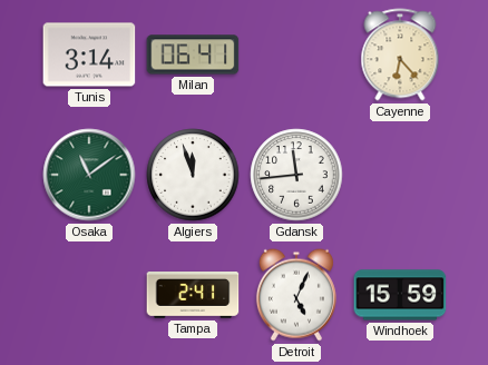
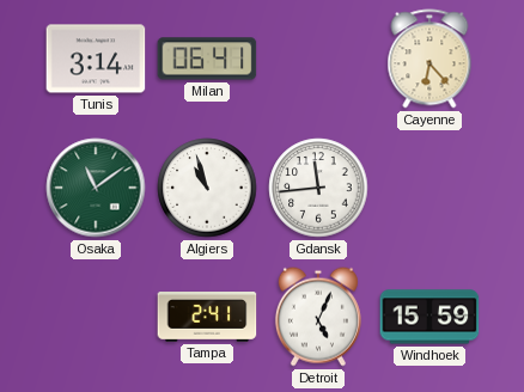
Algiers: 11:57 -> 10:57 (207, 188)
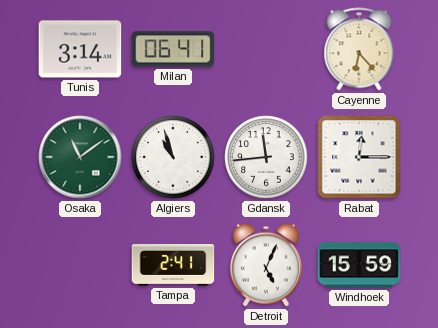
Rabat: none -> 12:15 (359, 157)
